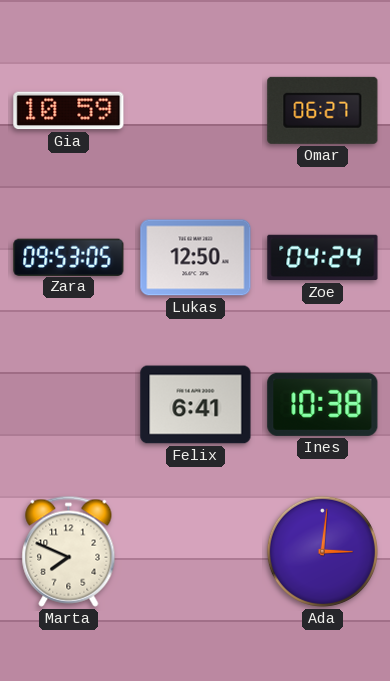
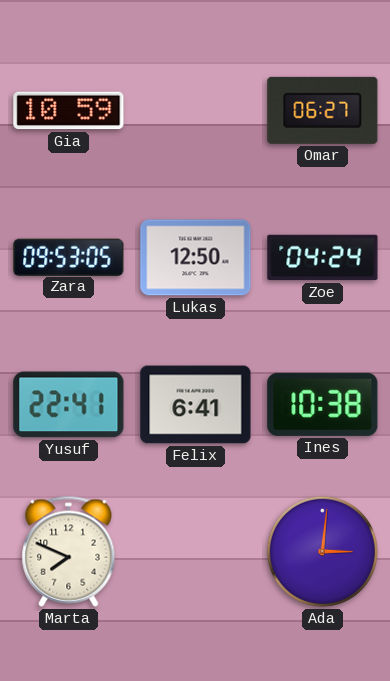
Yusuf: none -> 22:41 (69, 405)
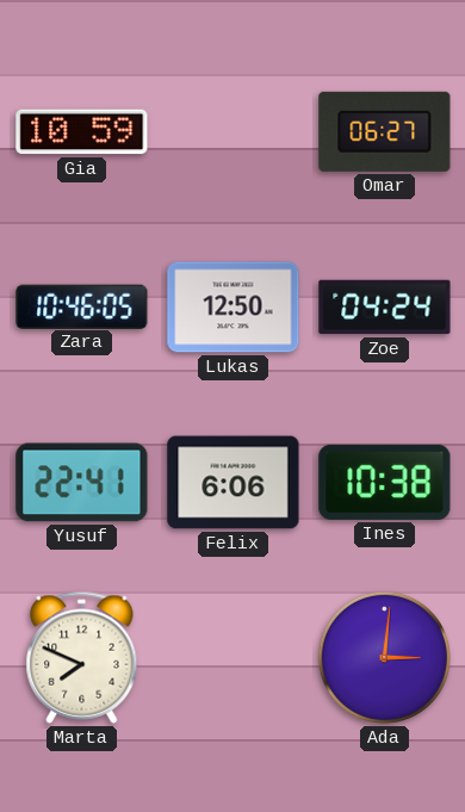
Zara: 09:53 -> 10:46 (82, 306)
Felix: 6:41 -> 6:06 (234, 483)
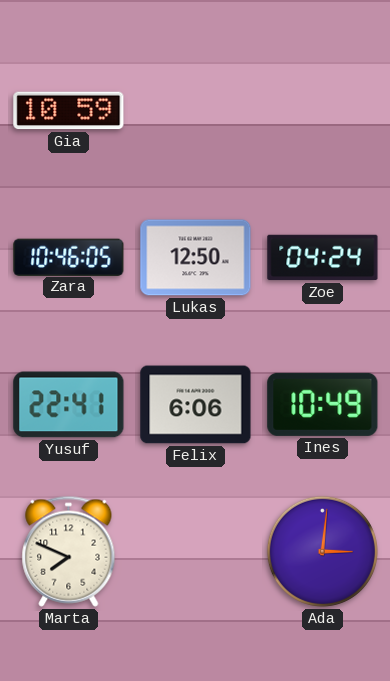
Omar: 06:27 -> none (385, 131)
Ines: 10:38 -> 10:49 (323, 404)
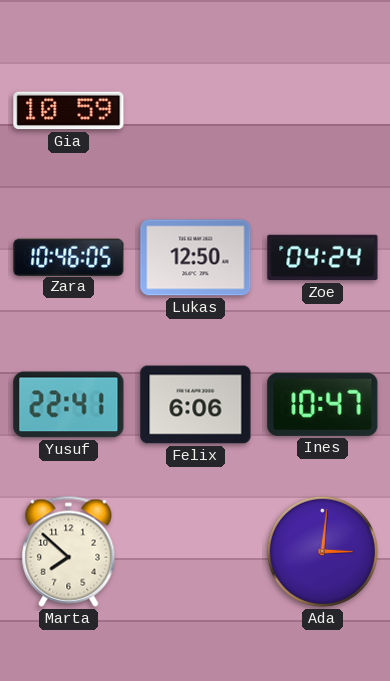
Ines: 10:49 -> 10:47 (323, 404)
Marta: 7:49 -> 7:52 (69, 551)
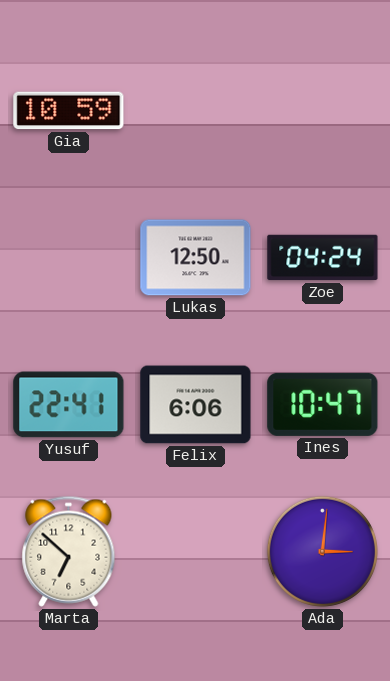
Zara: 10:46 -> none (69, 257)
Marta: 7:52 -> 6:52 (69, 551)
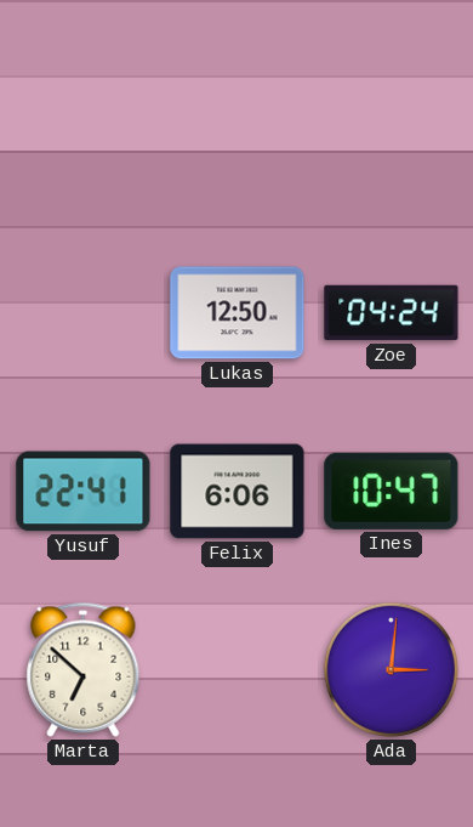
Gia: 10:59 -> none (69, 111)
